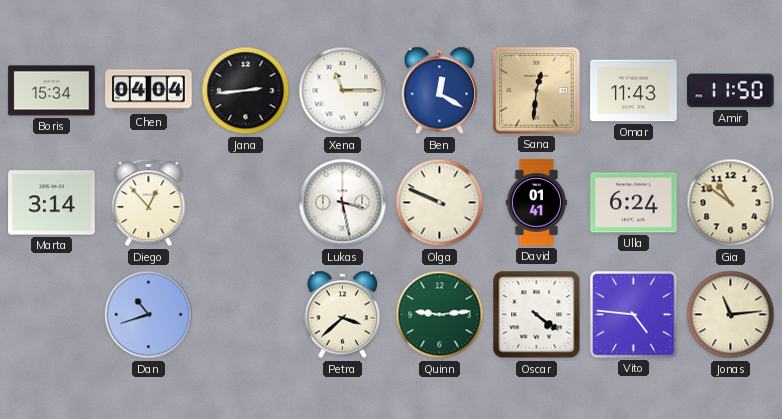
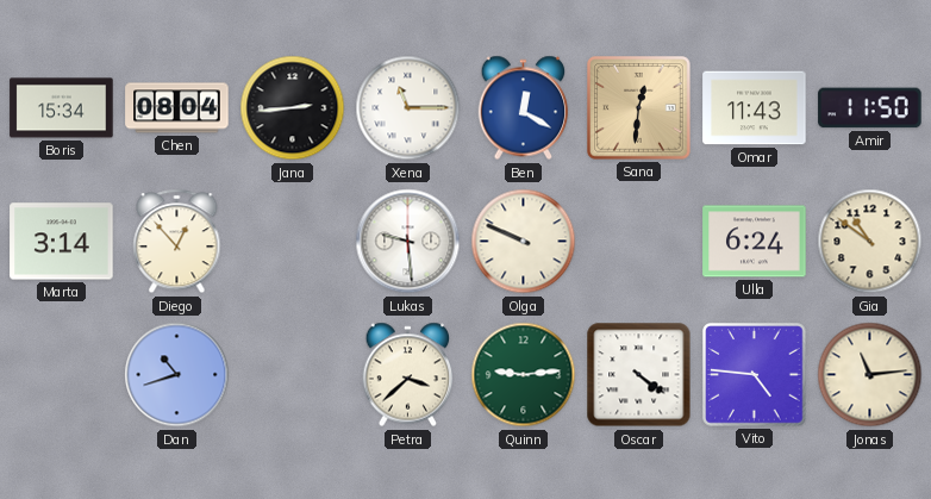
Chen: 04:04 -> 08:04 (177, 108)
Lukas: 3:28 -> 9:29 (408, 242)
David: 01:41 -> none (537, 203)
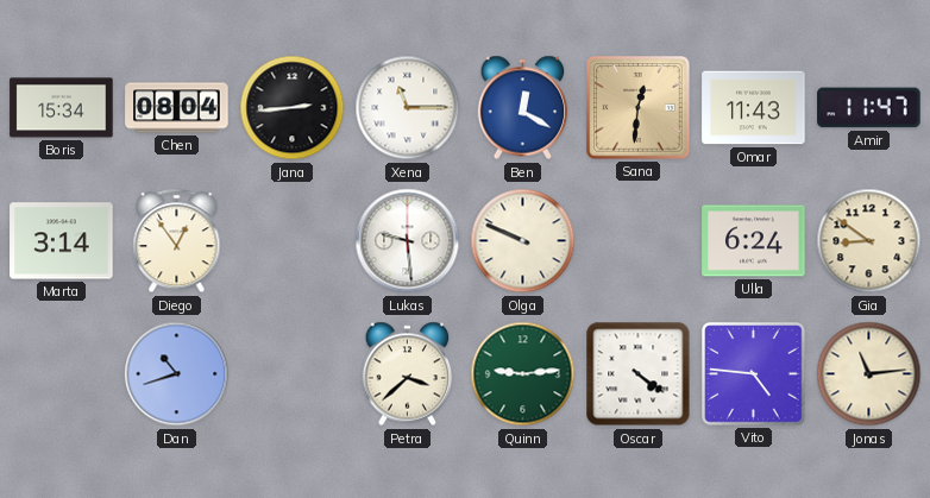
Amir: 11:50 -> 11:47 (869, 108)
Diego: 12:53 -> 12:54 (177, 241)
Gia: 10:51 -> 8:51 (869, 241)
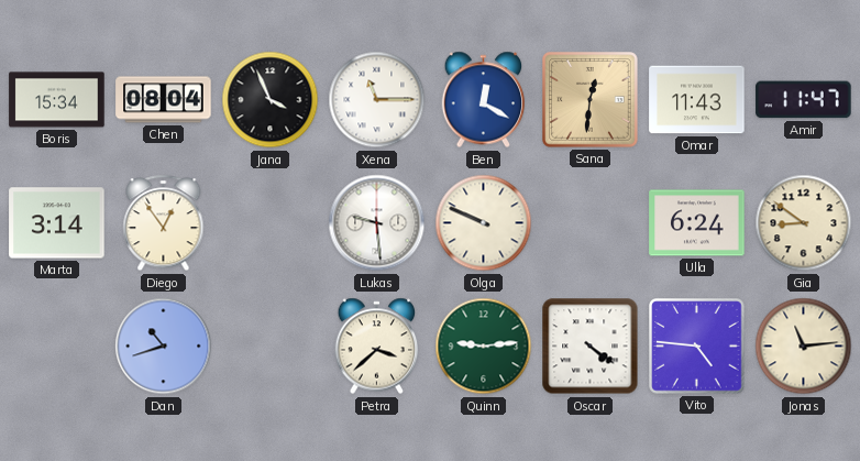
Jana: 2:44 -> 3:56 (271, 100)
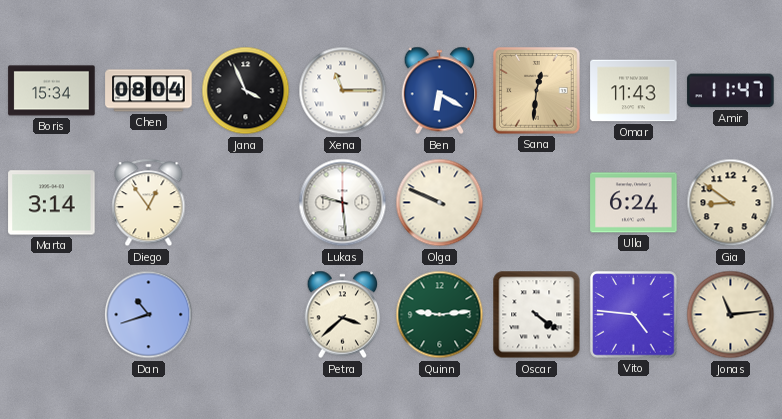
Ben: 12:20 -> 6:20 (440, 91)
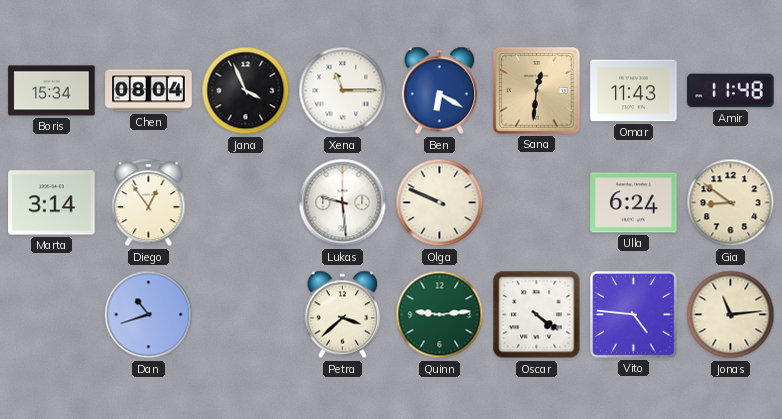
Amir: 11:47 -> 11:48 (731, 91)
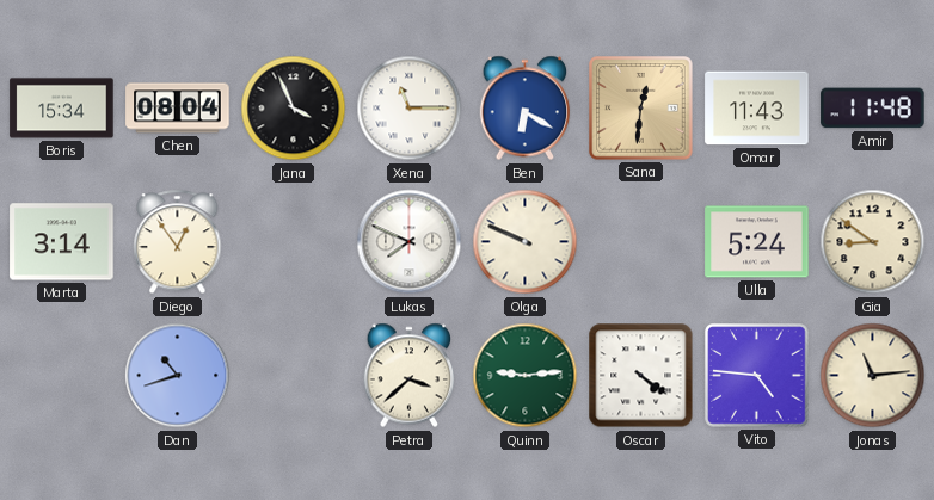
Lukas: 9:29 -> 7:49 (410, 242)
Ulla: 6:24 -> 5:24 (757, 242)
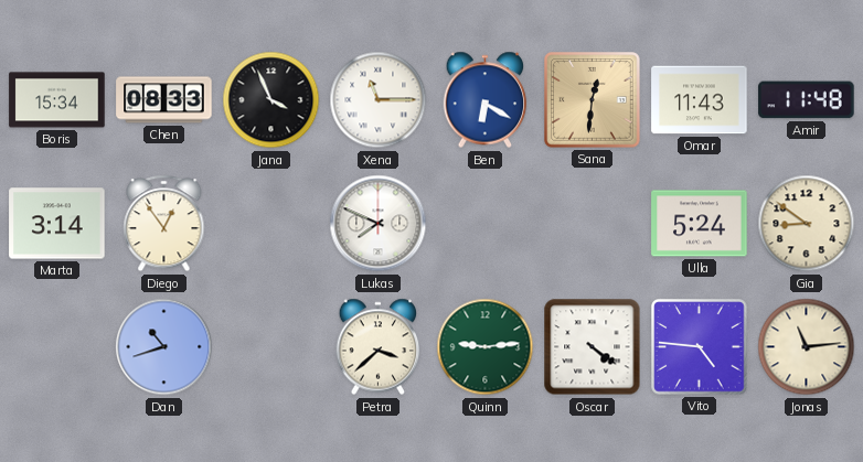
Chen: 08:04 -> 08:33 (164, 100)
Olga: 9:49 -> none (526, 242)
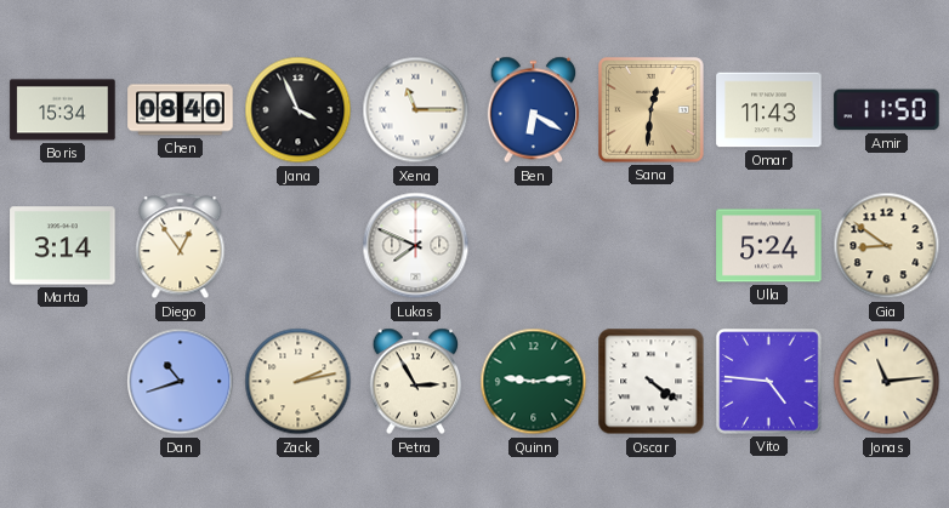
Chen: 08:33 -> 08:40 (181, 110)
Amir: 11:48 -> 11:50 (887, 110)
Zack: none -> 2:13 (299, 382)
Petra: 3:38 -> 2:55 (416, 382)
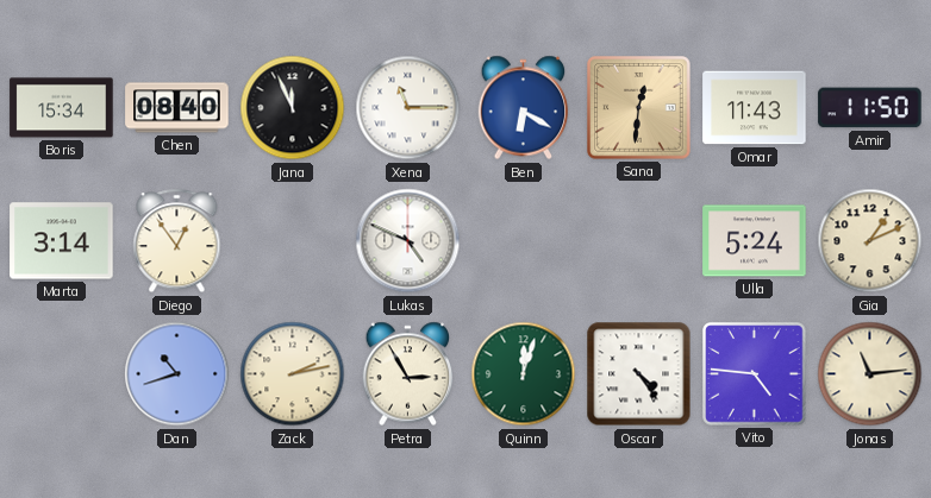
Jana: 3:56 -> 11:56 (293, 108)
Lukas: 7:49 -> 4:49 (408, 241)
Gia: 8:51 -> 1:11 (870, 241)
Quinn: 9:14 -> 12:03 (524, 374)
Oscar: 4:21 -> 4:24 (639, 374)
